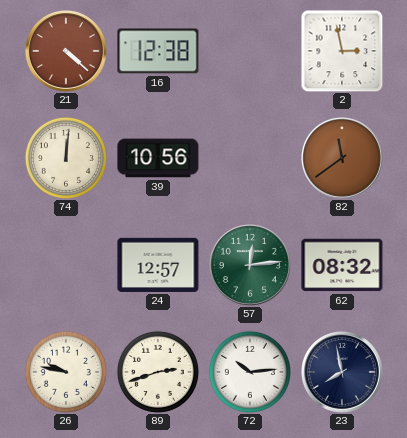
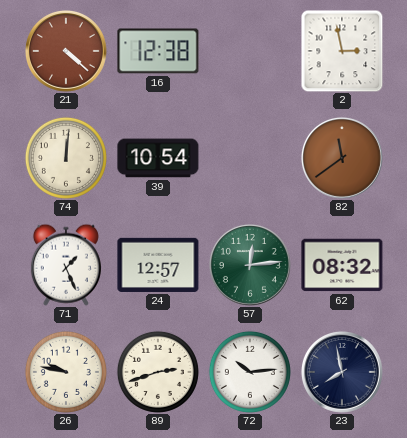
39: 10:56 -> 10:54 (158, 158)
71: none -> 1:26 (66, 265)
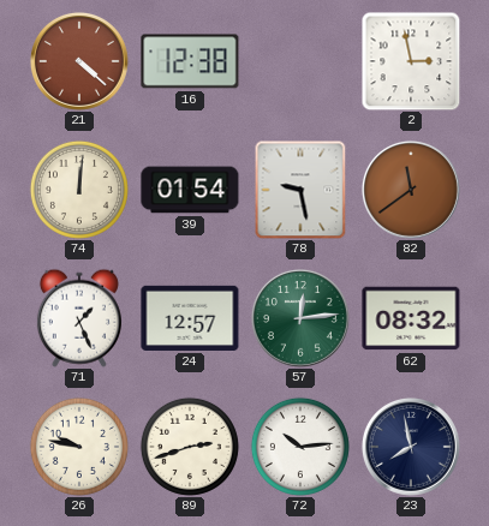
39: 10:54 -> 01:54 (190, 190)
78: none -> 9:28 (300, 190)
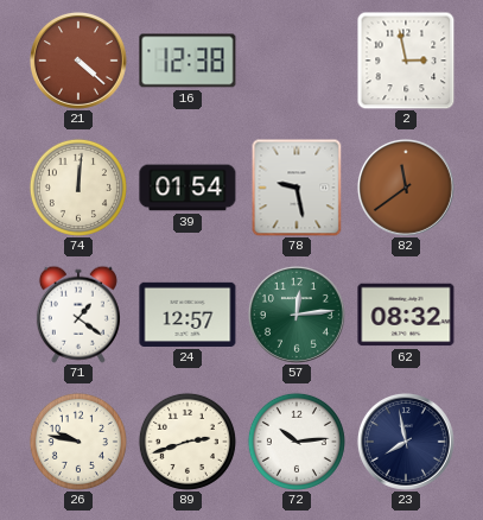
71: 1:26 -> 1:21 (78, 315)
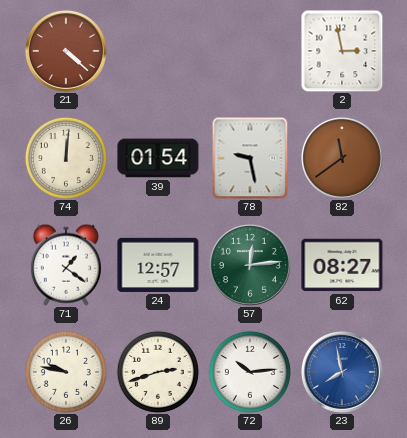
16: 12:38 -> none (188, 61)
62: 08:32 -> 08:27 (342, 265)
23 dial: navy -> blue (342, 372)
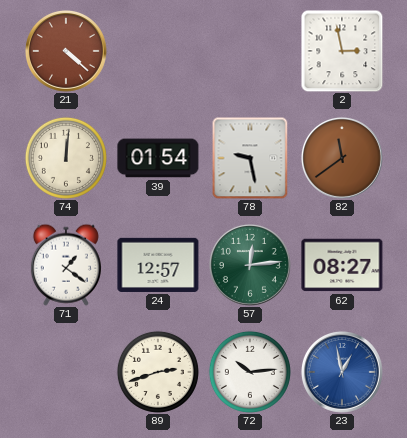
26: 9:47 -> none (66, 372)
23: 7:58 -> 12:58 (342, 372)
